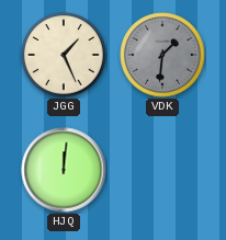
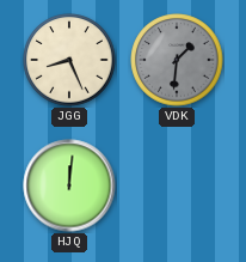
JGG: 1:26 -> 8:26 (69, 60)
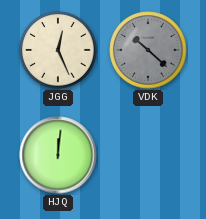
JGG: 8:26 -> 12:26 (58, 50)
VDK: 1:31 -> 10:22 (148, 50)
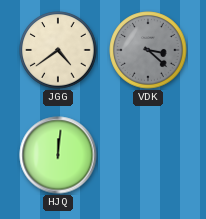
JGG: 12:26 -> 4:39 (58, 50)
VDK: 10:22 -> 3:22 (148, 50)
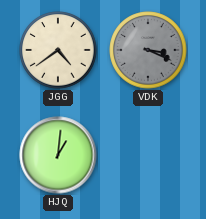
VDK: 3:22 -> 3:19 (148, 50)
HJQ: 12:01 -> 1:01 (58, 155)
